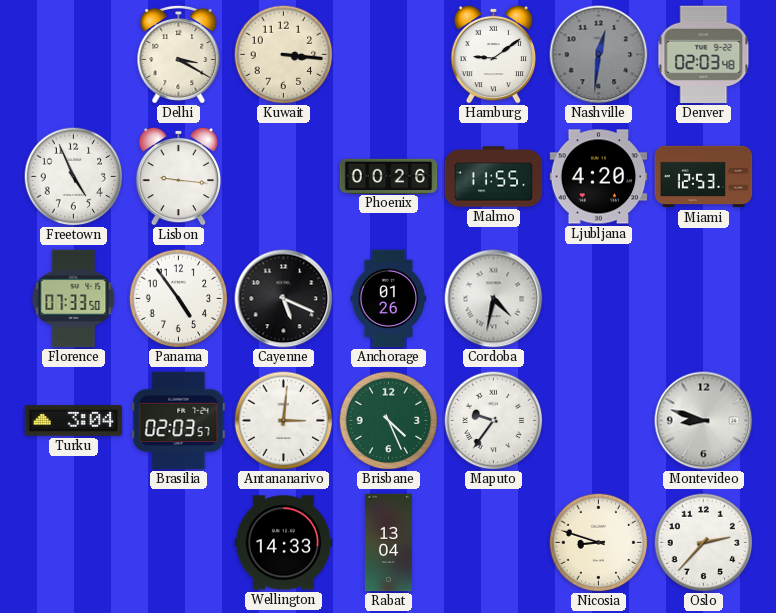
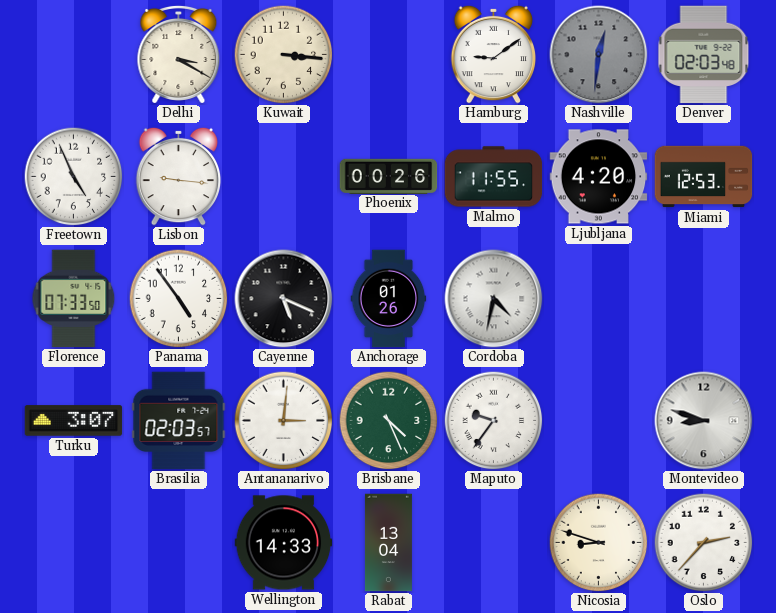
Turku: 3:04 -> 3:07 (74, 421)
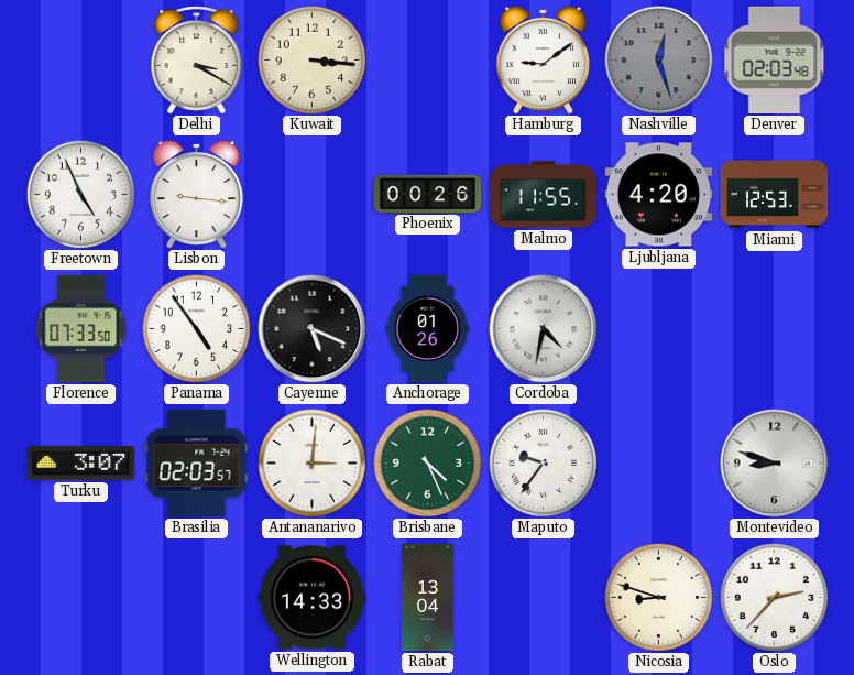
Nashville: 12:31 -> 12:27 (659, 61)
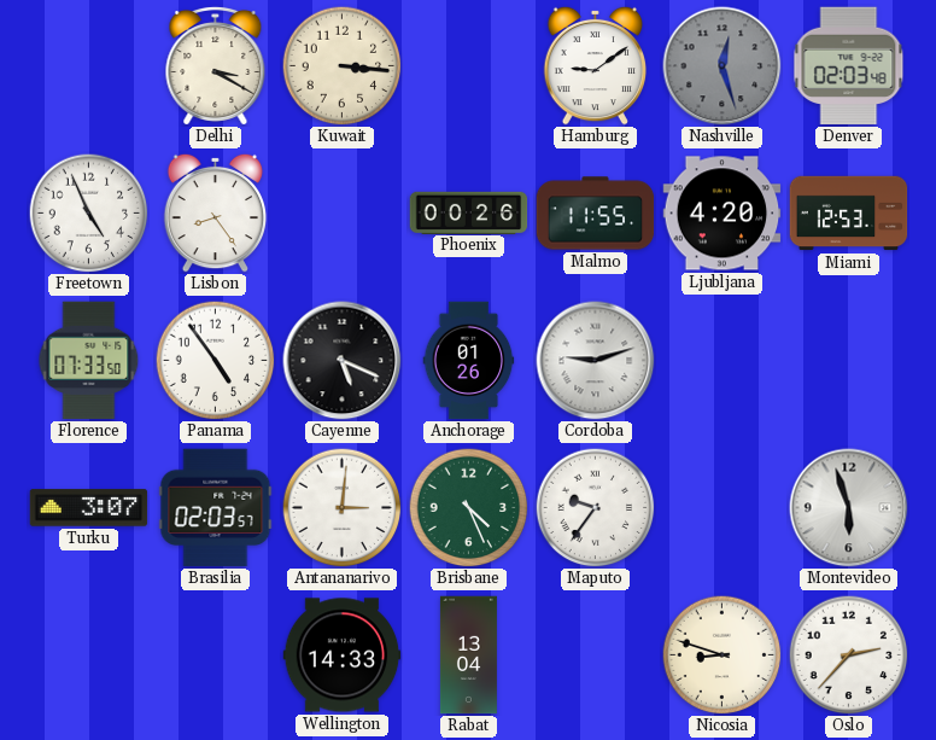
Lisbon: 9:16 -> 8:24 (216, 212)
Cordoba: 4:32 -> 9:12 (596, 361)
Montevideo: 8:48 -> 5:57 (849, 508)
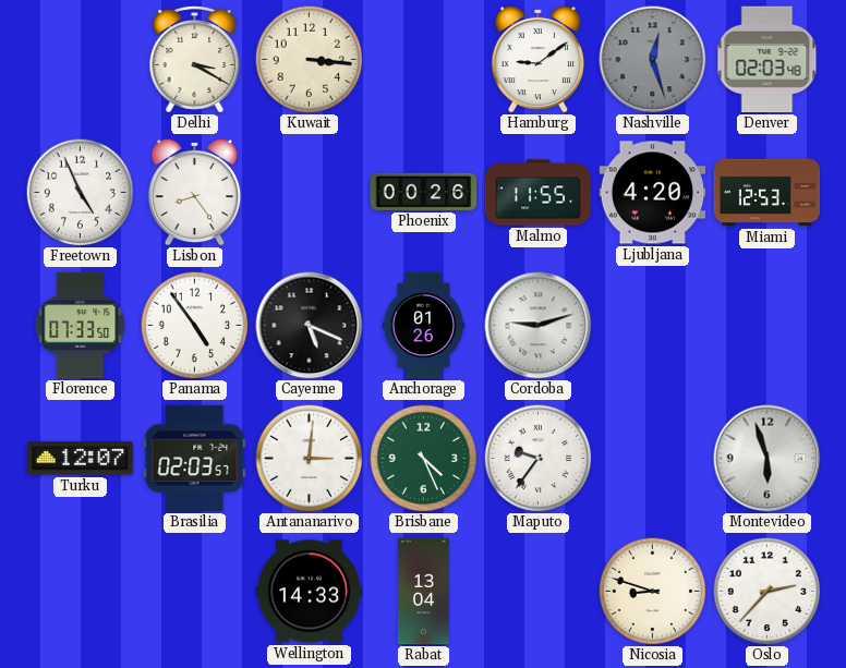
Turku: 3:07 -> 12:07 (81, 459)
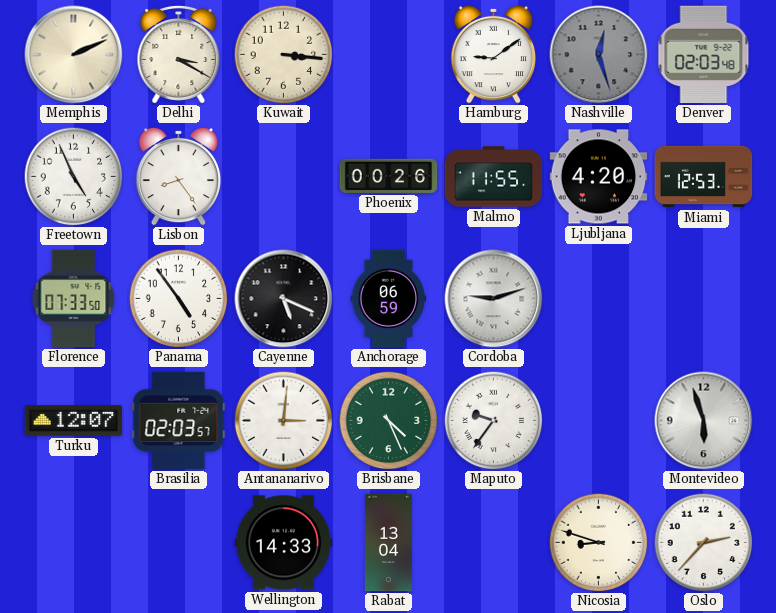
Memphis: none -> 2:11 (74, 55)
Anchorage: 01:26 -> 06:59 (389, 299)
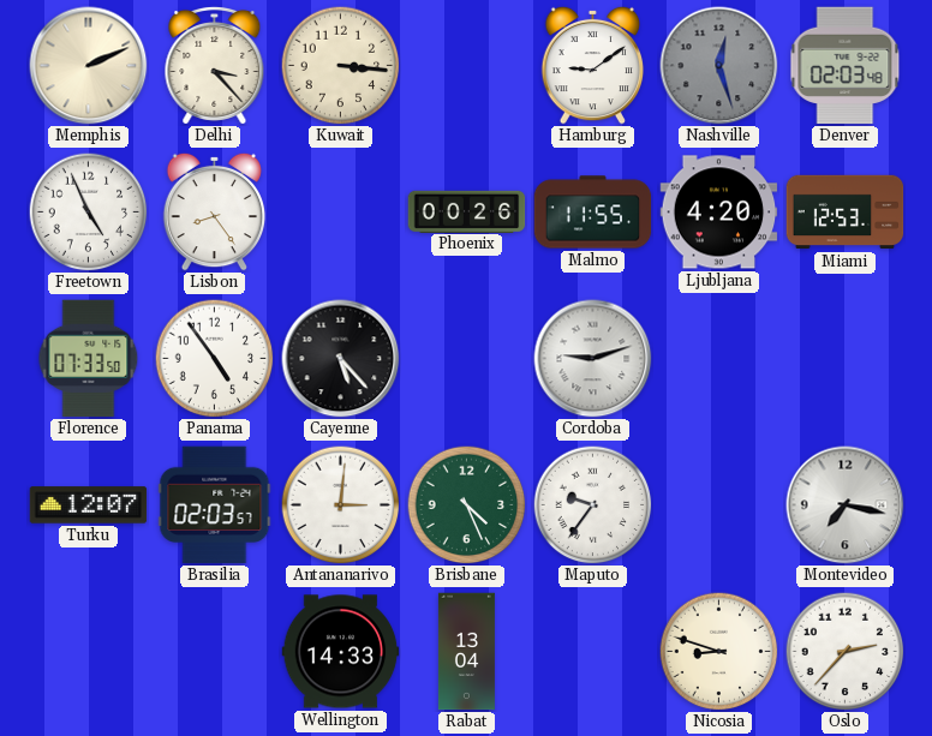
Delhi: 3:20 -> 3:23 (215, 65)
Cayenne: 5:19 -> 5:23 (341, 359)
Anchorage: 06:59 -> none (389, 299)
Montevideo: 5:57 -> 7:17 (846, 505)
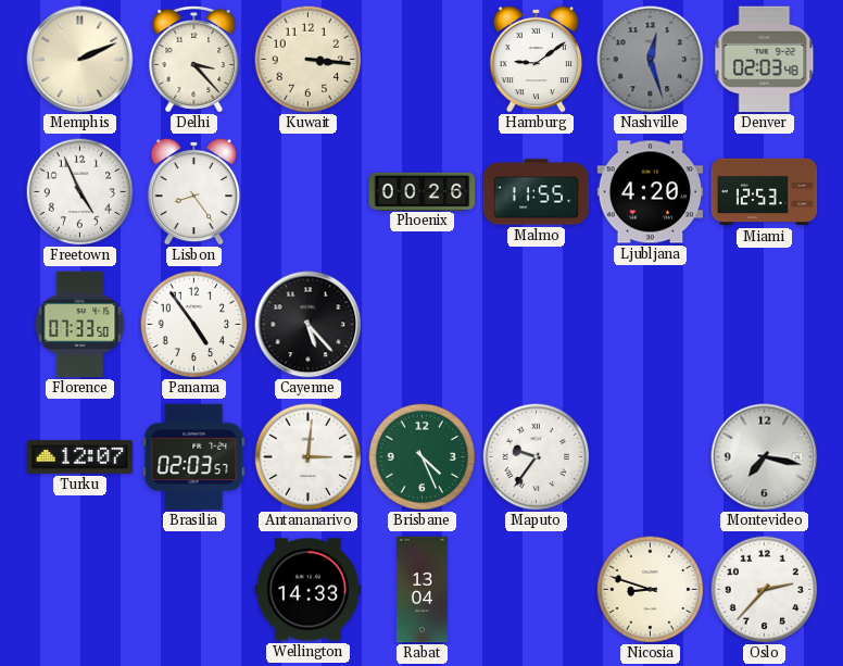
Cordoba: 9:12 -> none (593, 359)
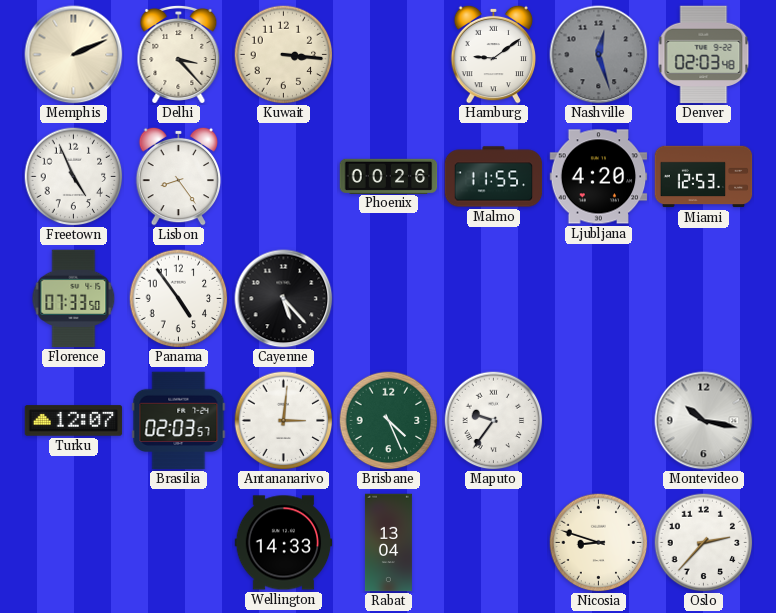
Montevideo: 7:17 -> 10:17 (704, 421)
